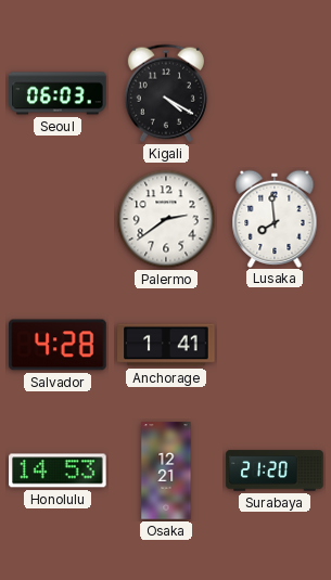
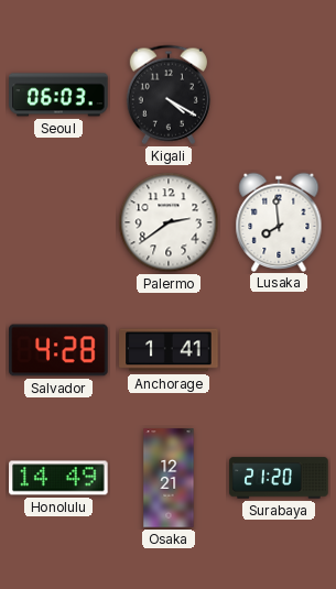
Honolulu: 14:53 -> 14:49 (58, 478)
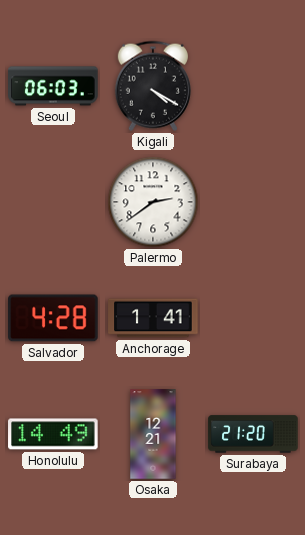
Lusaka: 7:59 -> none (279, 221)
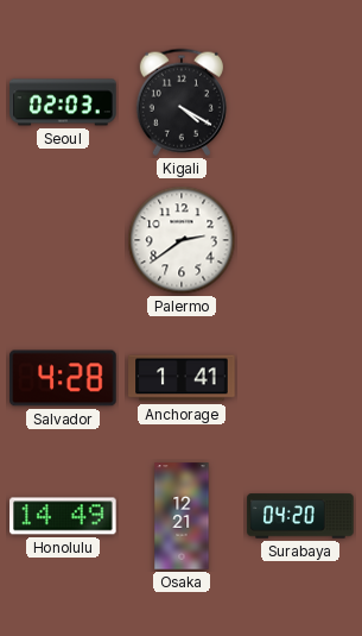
Seoul: 06:03 -> 02:03 (63, 102)
Surabaya: 21:20 -> 04:20 (300, 516)
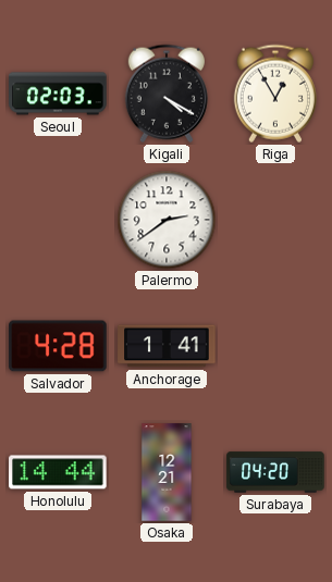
Riga: none -> 12:55 (275, 94)
Honolulu: 14:49 -> 14:44 (58, 472)
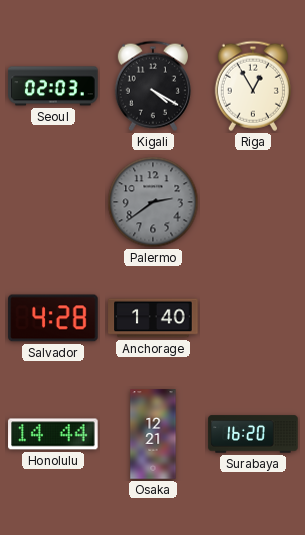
Palermo dial: white -> grey (153, 202)
Anchorage: 1:41 -> 1:40 (153, 318)
Surabaya: 04:20 -> 16:20 (253, 434)
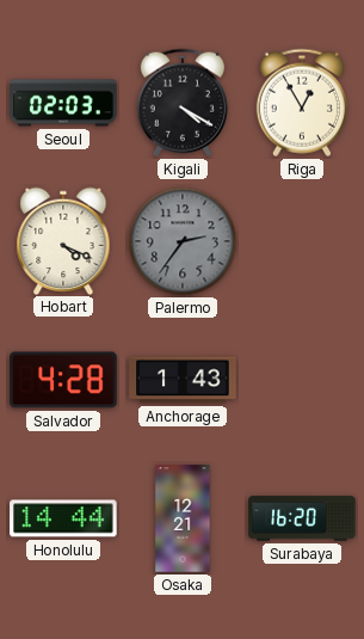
Hobart: none -> 4:19 (63, 240)
Palermo: 2:39 -> 2:36 (183, 241)
Anchorage: 1:40 -> 1:43 (183, 380)
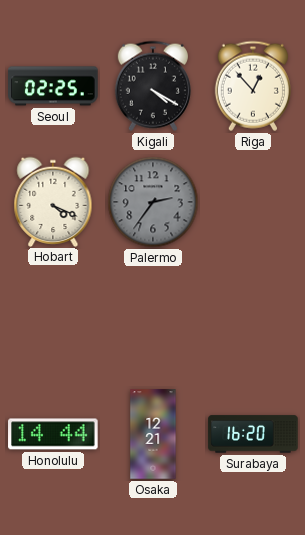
Seoul: 02:03 -> 02:25 (53, 86)
Riga: 12:55 -> 12:53 (253, 86)
Salvador: 4:28 -> none (63, 380)
Anchorage: 1:43 -> none (183, 380)
